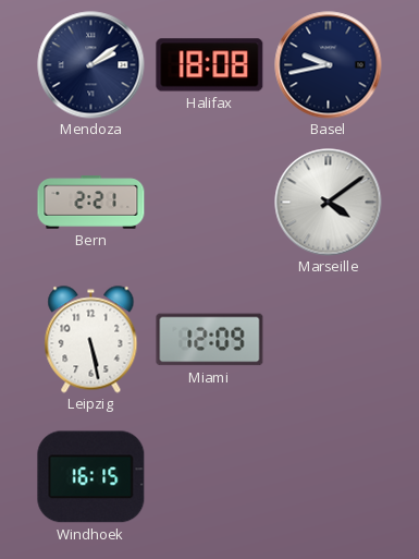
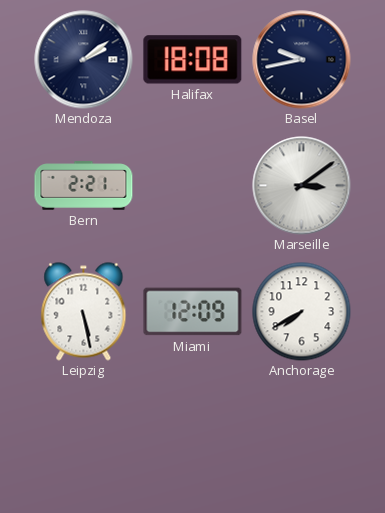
Marseille: 4:09 -> 3:09 (302, 186)
Anchorage: none -> 7:40 (302, 312)
Windhoek: 16:15 -> none (91, 477)
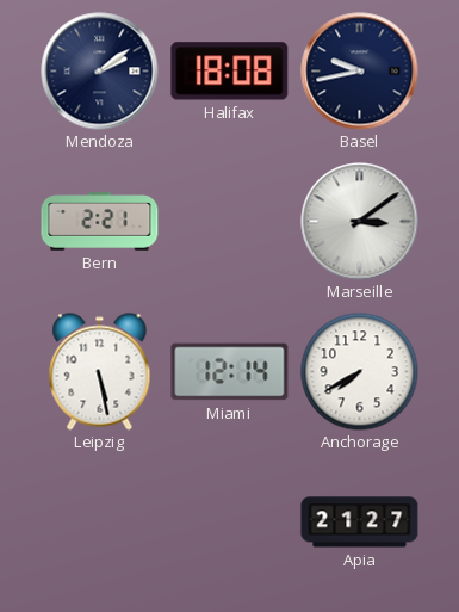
Miami: 12:09 -> 12:14 (230, 372)
Apia: none -> 21:27 (360, 523)
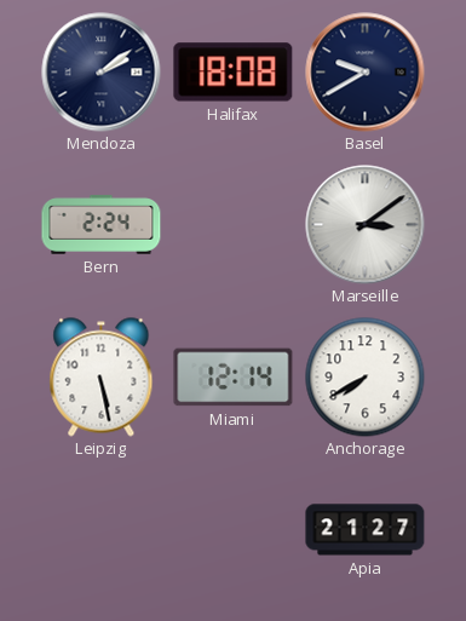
Basel: 9:43 -> 9:40 (366, 73)
Bern: 2:21 -> 2:24 (102, 225)
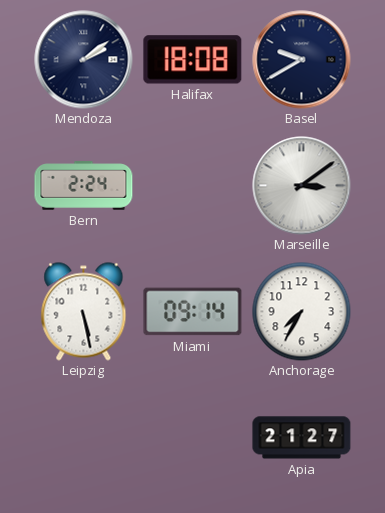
Miami: 12:14 -> 09:14 (193, 312)
Anchorage: 7:40 -> 7:35 (302, 312)
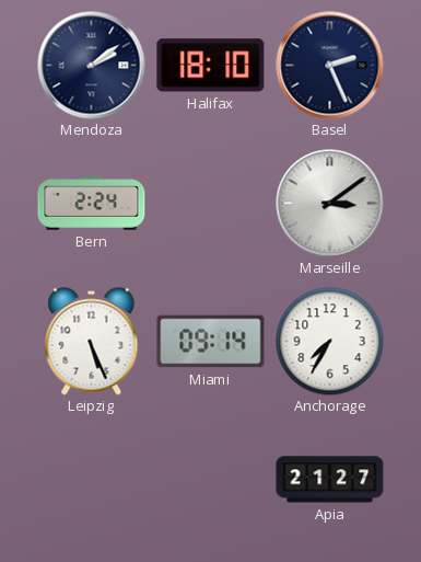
Halifax: 18:08 -> 18:10 (211, 66)
Basel: 9:40 -> 2:26 (330, 66)
Leipzig: 5:28 -> 5:26 (92, 342)
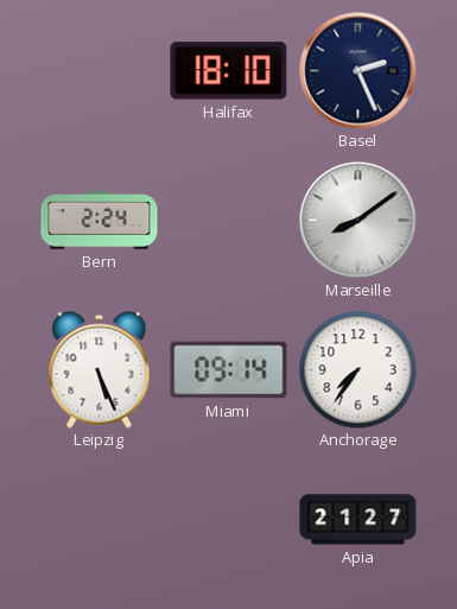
Mendoza: 2:09 -> none (92, 66)
Marseille: 3:09 -> 8:09 (358, 221)
Anchorage: 7:35 -> 7:36 (358, 370)
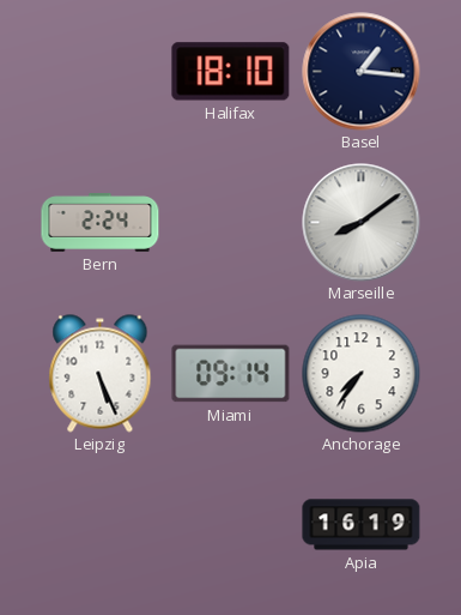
Basel: 2:26 -> 1:16 (362, 72)
Apia: 21:27 -> 16:19 (362, 525)
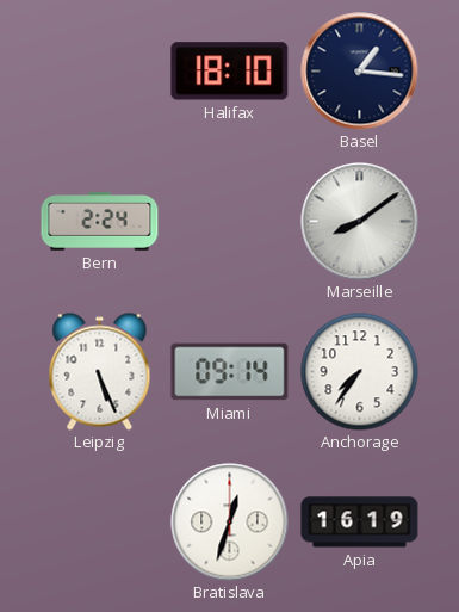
Bratislava: none -> 12:33 (230, 523)
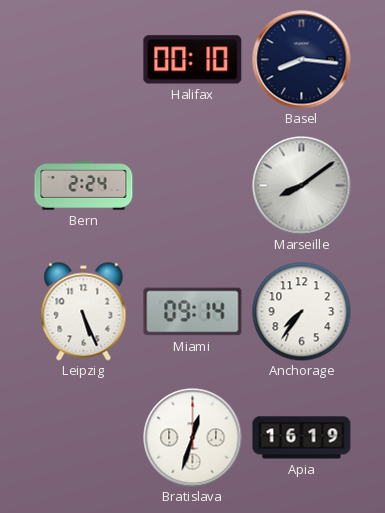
Halifax: 18:10 -> 00:10 (193, 60)
Basel: 1:16 -> 8:16 (302, 60)
